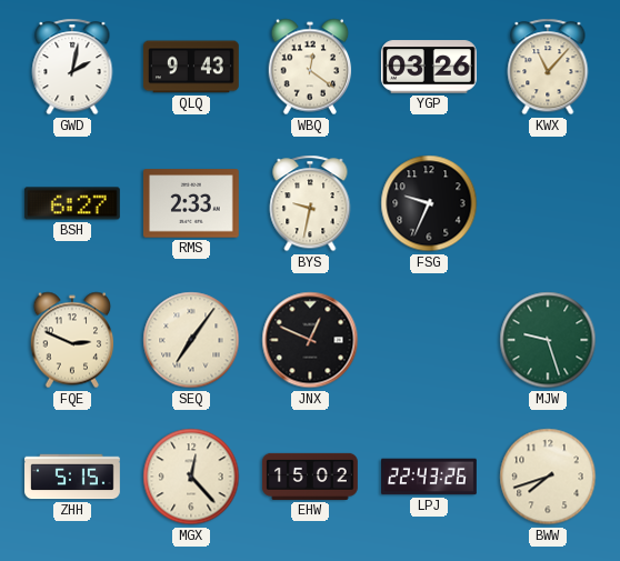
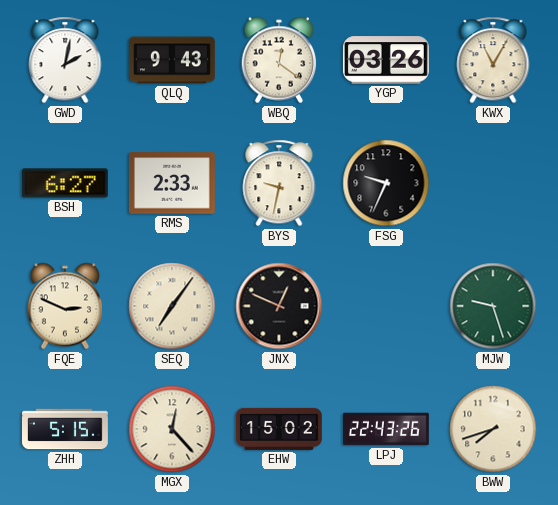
KWX: 11:07 -> 11:05 (493, 60)
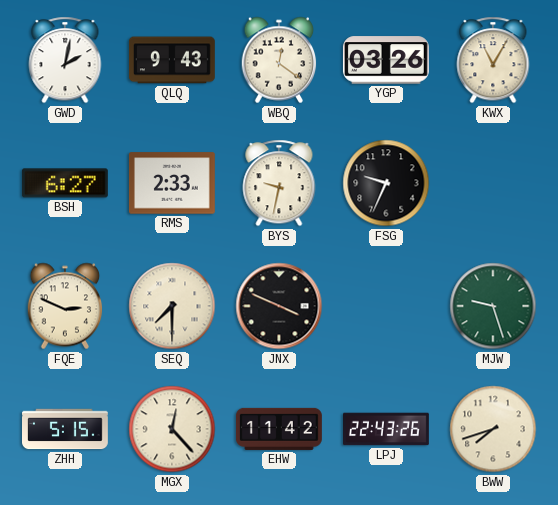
SEQ: 7:06 -> 7:30 (172, 306)
JNX: 12:49 -> 3:49 (279, 306)
EHW: 15:02 -> 11:42 (279, 429)
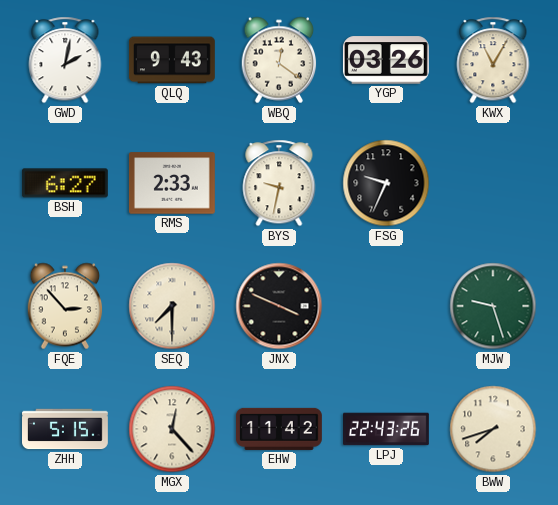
FQE: 2:49 -> 2:53 (65, 306)
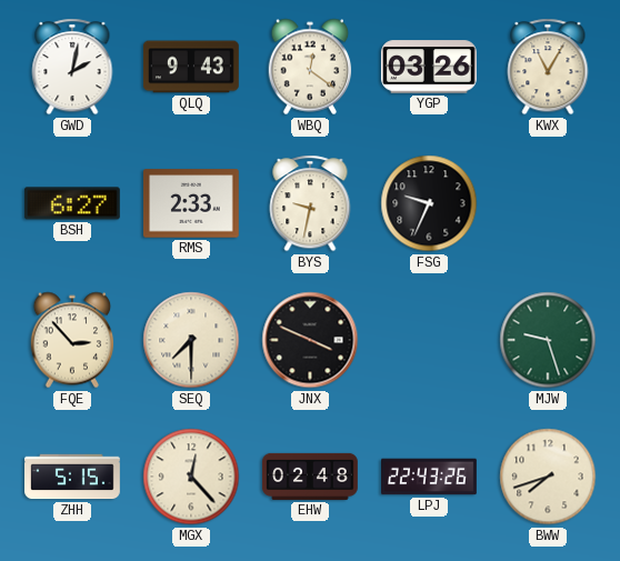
EHW: 11:42 -> 02:48 (310, 477)
